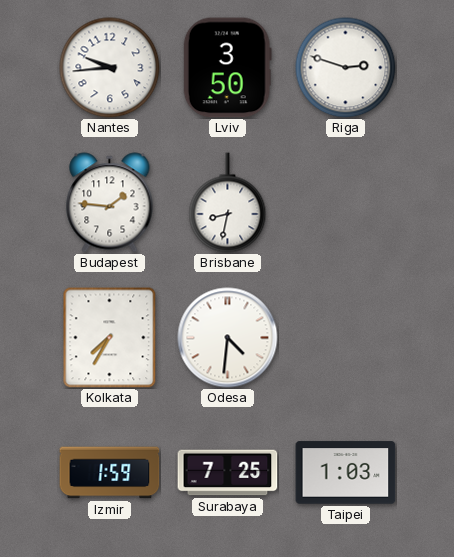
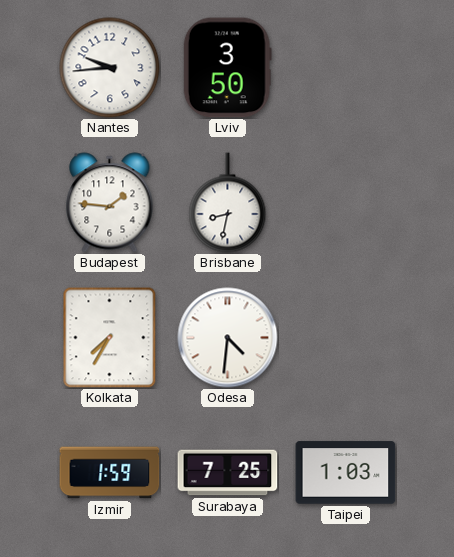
Riga: 2:48 -> none (346, 68)
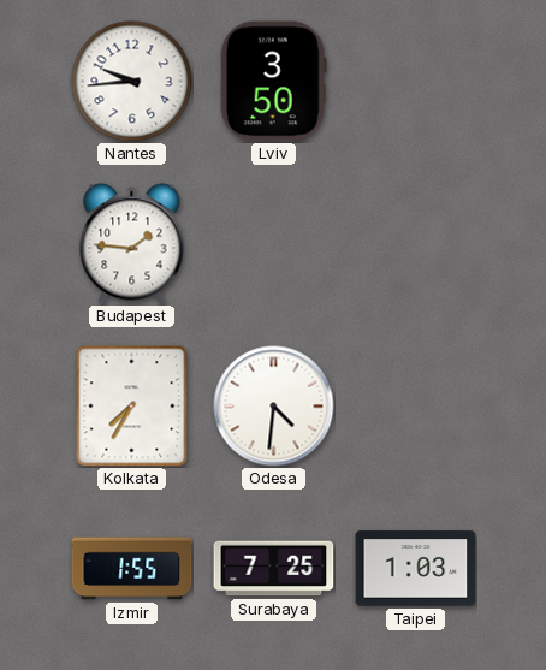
Brisbane: 8:32 -> none (228, 203)
Izmir: 1:59 -> 1:55 (132, 569)
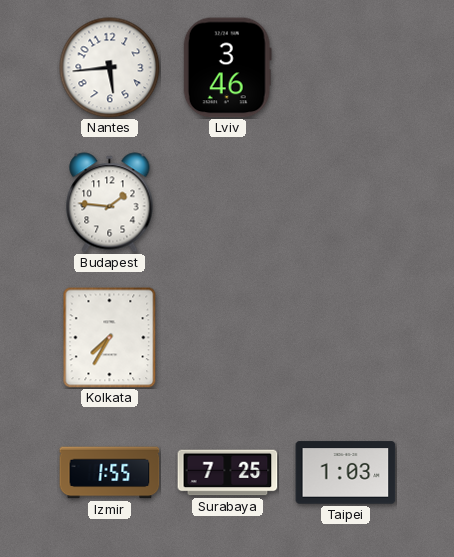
Nantes: 9:44 -> 5:44 (110, 68)
Lviv: 3:50 -> 3:46 (227, 68)
Odesa: 4:31 -> none (274, 407)
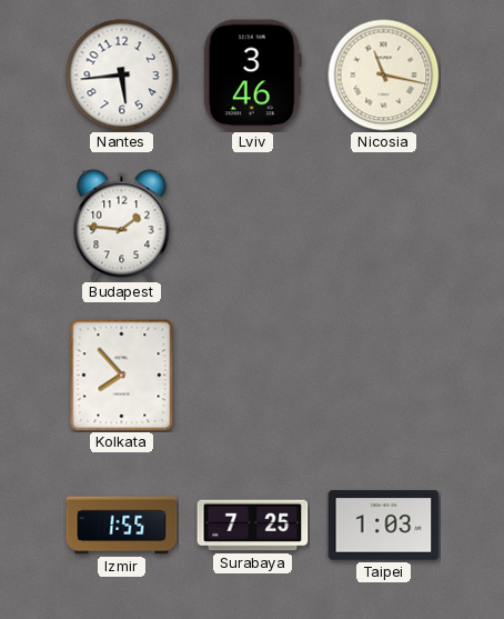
Nicosia: none -> 11:17 (384, 76)
Kolkata: 7:35 -> 7:53 (122, 376)
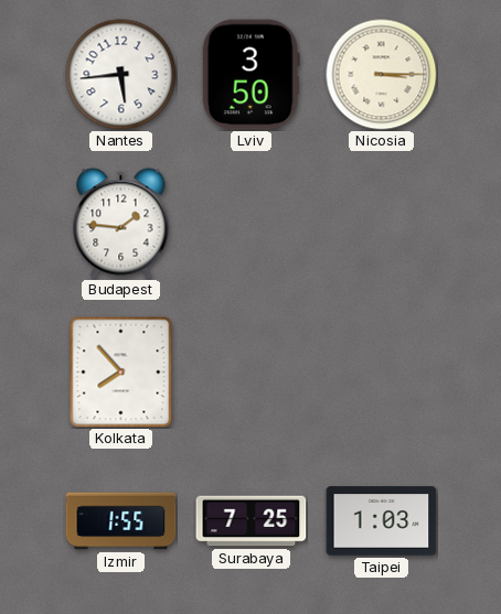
Lviv: 3:46 -> 3:50 (250, 75)
Nicosia: 11:17 -> 3:15 (382, 75)
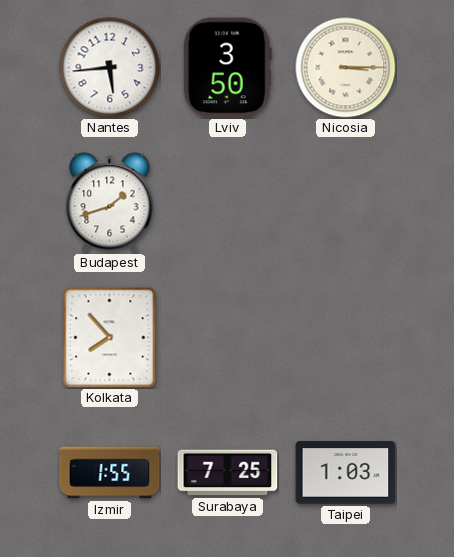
Budapest: 1:46 -> 1:42 (110, 203)
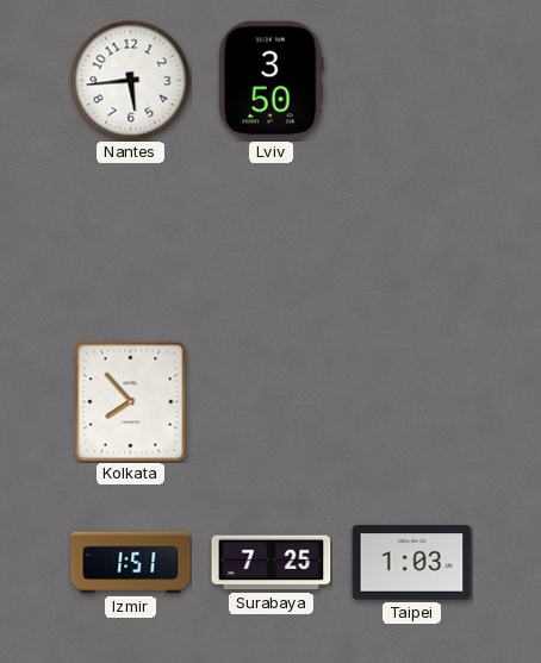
Nicosia: 3:15 -> none (346, 68)
Budapest: 1:42 -> none (110, 203)
Izmir: 1:55 -> 1:51 (131, 563)
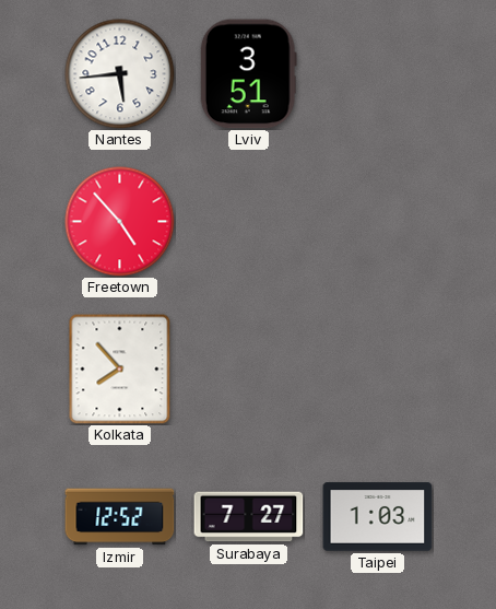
Lviv: 3:50 -> 3:51 (248, 74)
Freetown: none -> 4:53 (120, 222)
Izmir: 1:51 -> 12:52 (120, 517)
Surabaya: 7:25 -> 7:27 (249, 517)
